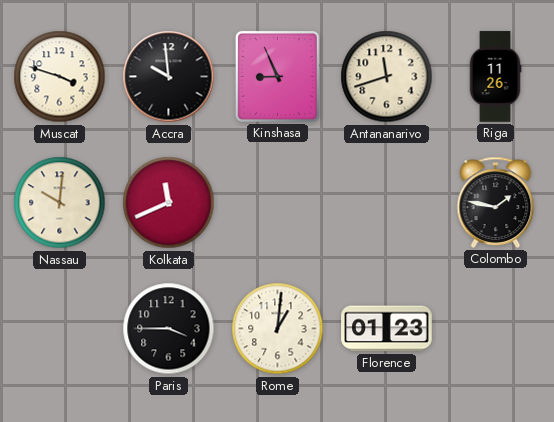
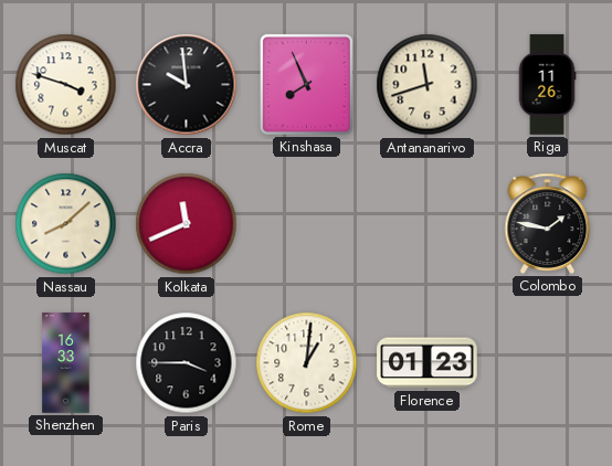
Kinshasa: 8:56 -> 7:56 (306, 84)
Nassau: 10:01 -> 8:08 (66, 224)
Shenzhen: none -> 16:33 (66, 363)
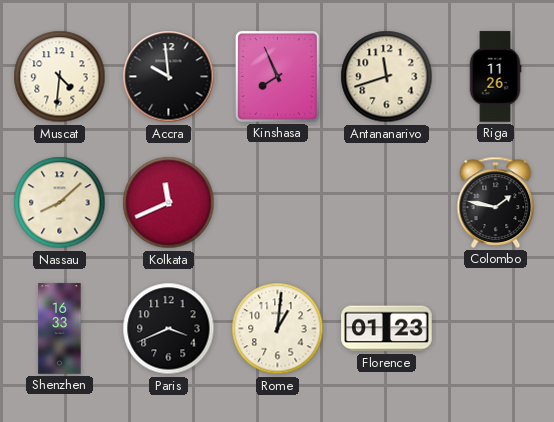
Muscat: 3:48 -> 4:31 (60, 77)
Paris: 3:45 -> 3:41 (169, 329)
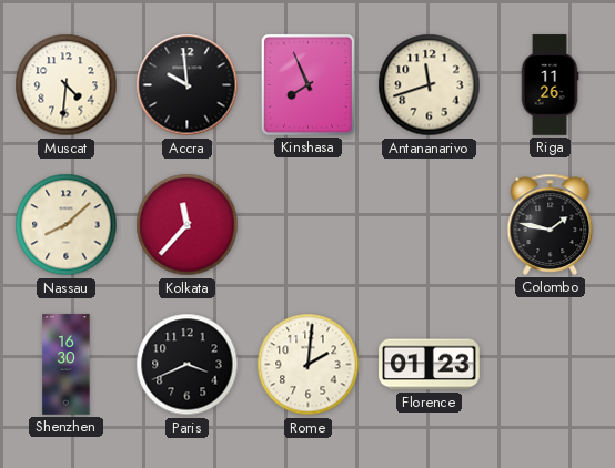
Kolkata: 11:41 -> 11:37 (188, 225)
Shenzhen: 16:33 -> 16:30 (67, 365)
Rome: 1:01 -> 2:01 (309, 365)
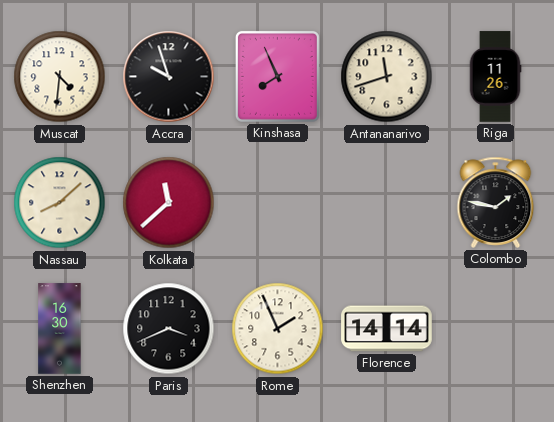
Accra: 9:59 -> 9:57 (169, 77)
Kolkata: 11:37 -> 11:38 (169, 203)
Rome: 2:01 -> 1:56 (278, 329)
Florence: 01:23 -> 14:14 (387, 329)
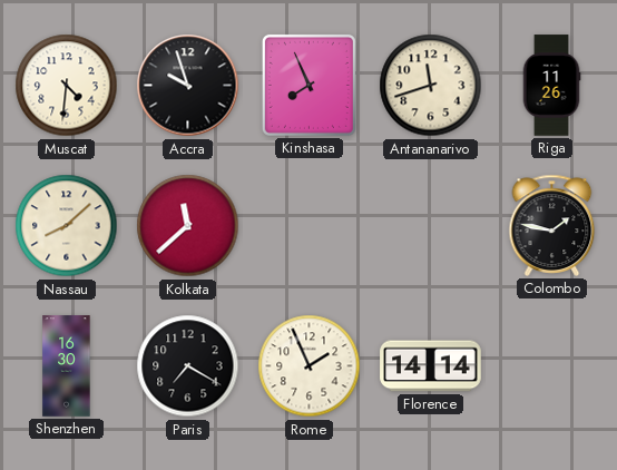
Paris: 3:41 -> 7:20 (188, 366)
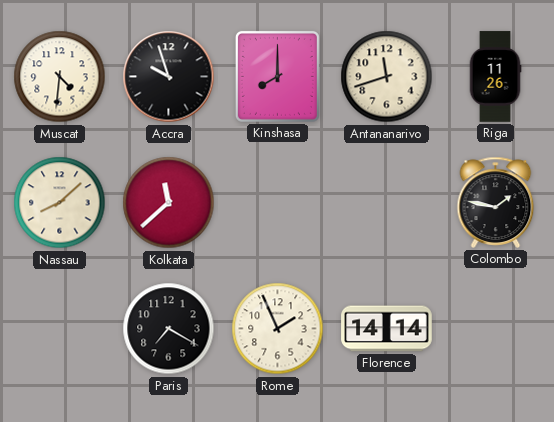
Kinshasa: 7:56 -> 8:00 (277, 76)
Shenzhen: 16:30 -> none (67, 366)
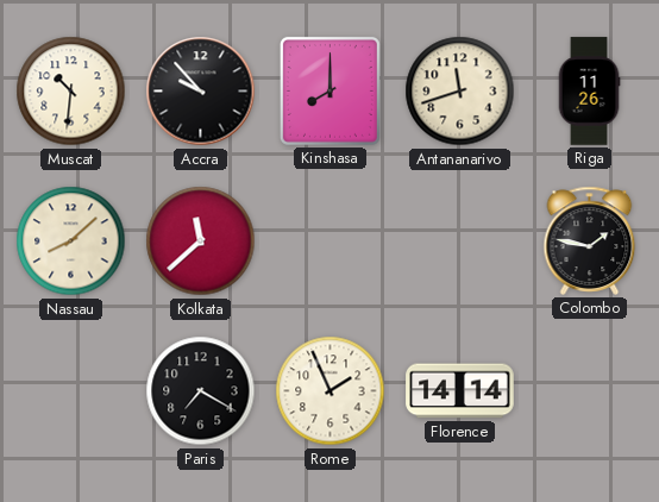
Muscat: 4:31 -> 10:31 (71, 92)
Accra: 9:57 -> 9:53 (201, 92)
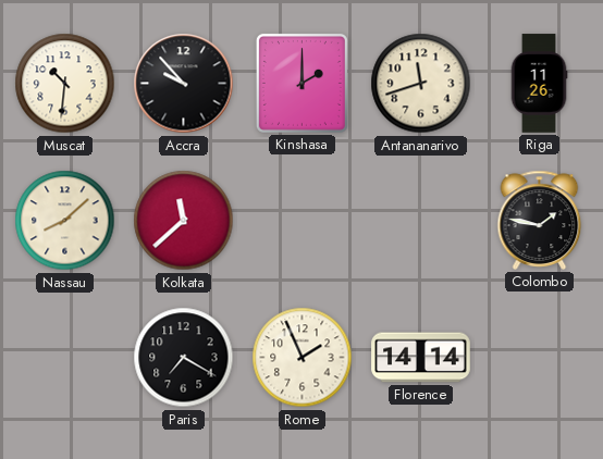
Kinshasa: 8:00 -> 2:00 (301, 83)
